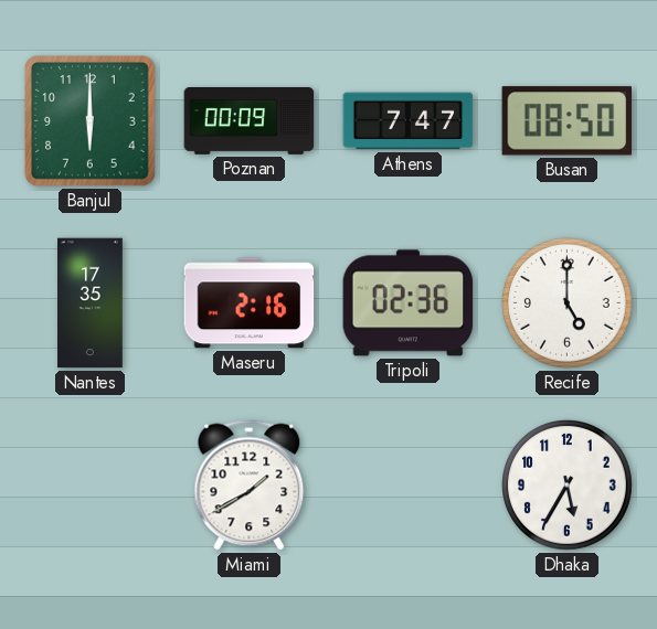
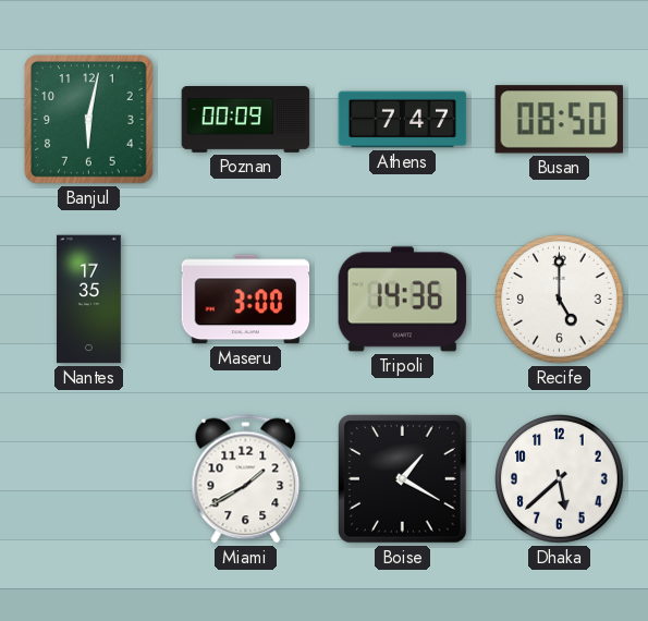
Banjul: 6:00 -> 6:02 (89, 120)
Maseru: 2:16 -> 3:00 (246, 300)
Tripoli: 02:36 -> 14:36 (403, 300)
Boise: none -> 1:20 (403, 479)
Dhaka: 5:35 -> 5:38 (560, 479)
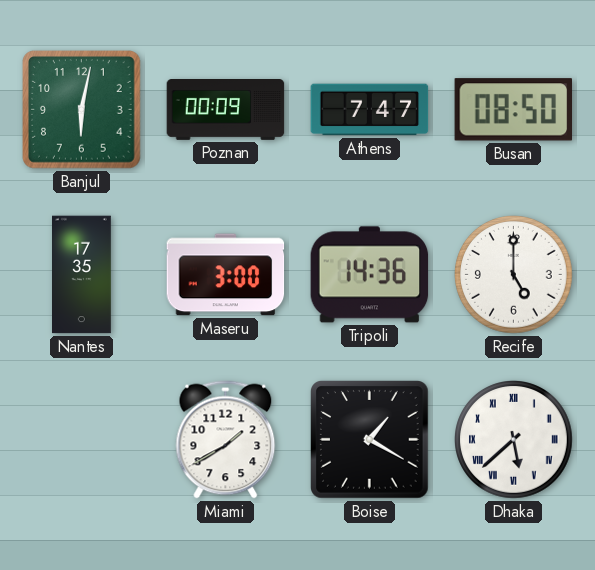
Dhaka numerals: Arabic -> Roman (514, 440)
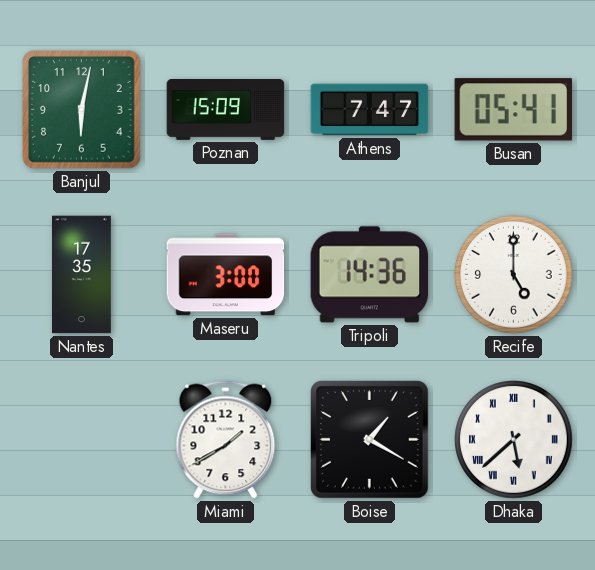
Poznan: 00:09 -> 15:09 (226, 110)
Busan: 08:50 -> 05:41 (514, 110)
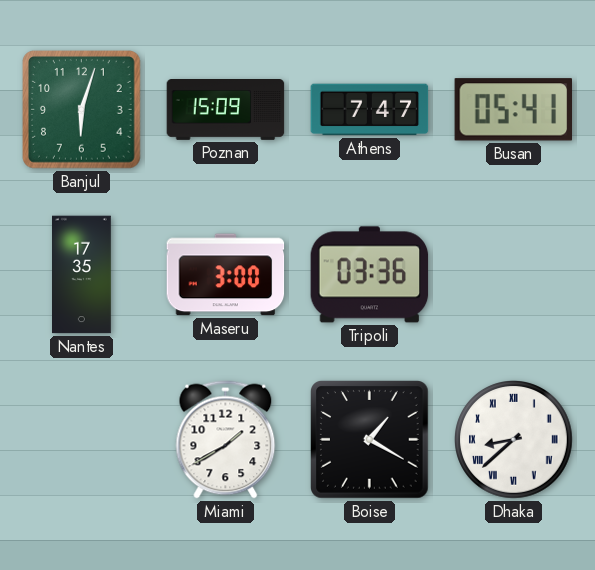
Banjul: 6:02 -> 6:03 (82, 110)
Tripoli: 14:36 -> 03:36 (370, 275)
Recife: 5:00 -> none (514, 275)
Dhaka: 5:38 -> 8:38 (514, 440)
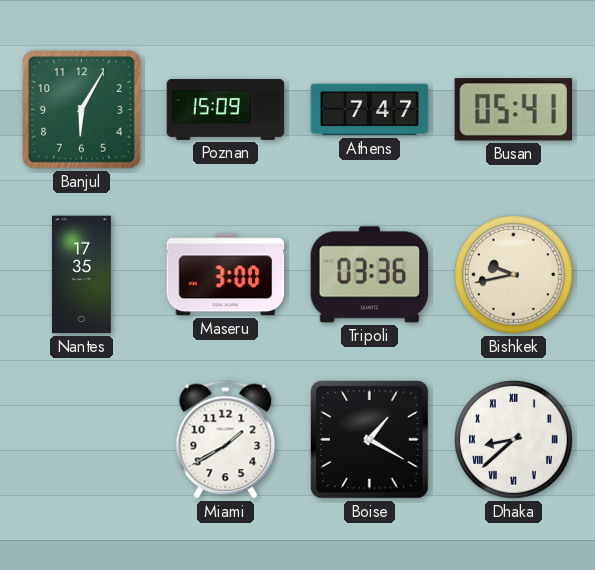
Banjul: 6:03 -> 6:05 (82, 110)
Bishkek: none -> 9:43 (514, 275)
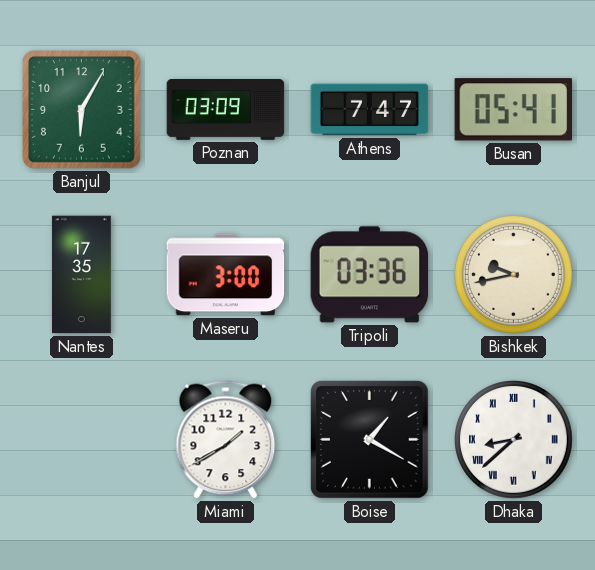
Poznan: 15:09 -> 03:09 (226, 110)
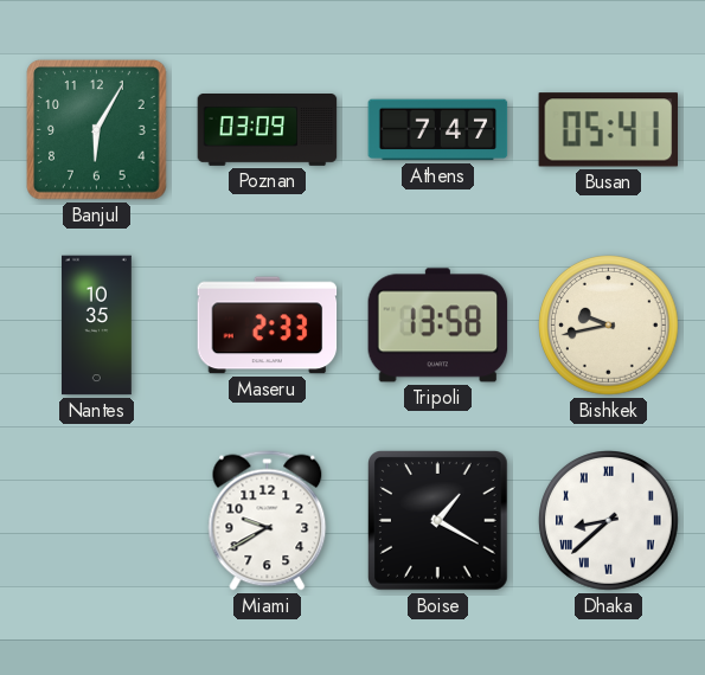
Nantes: 17:35 -> 10:35 (97, 326)
Maseru: 3:00 -> 2:33 (268, 326)
Tripoli: 03:36 -> 13:58 (438, 326)
Miami: 1:40 -> 9:40 (268, 521)
